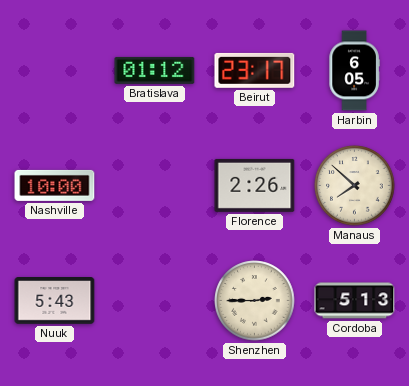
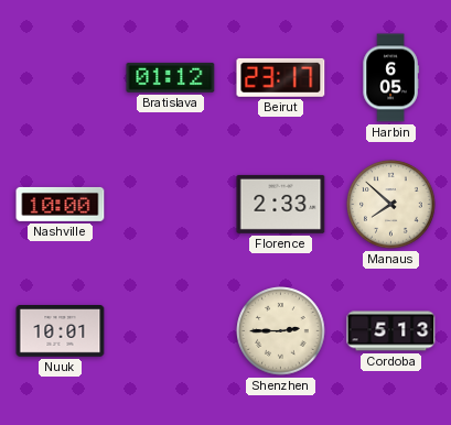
Florence: 2:26 -> 2:33 (281, 204)
Nuuk: 5:43 -> 10:01 (61, 331)
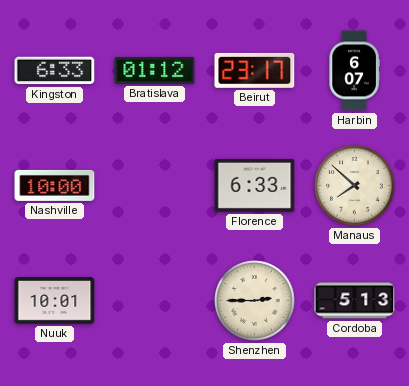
Kingston: none -> 6:33 (55, 71)
Harbin: 6:05 -> 6:07 (354, 71)
Florence: 2:33 -> 6:33 (255, 185)
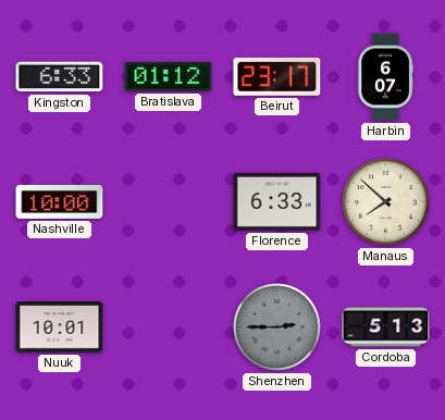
Shenzhen dial: cream -> grey (277, 328)
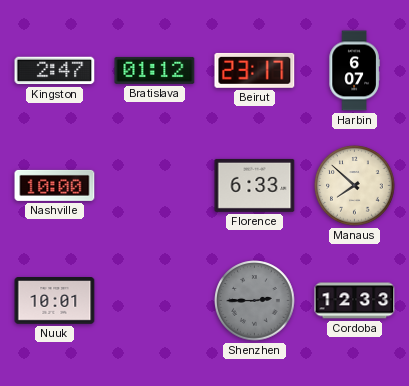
Kingston: 6:33 -> 2:47 (55, 71)
Cordoba: 5:13 -> 12:33 (355, 301)
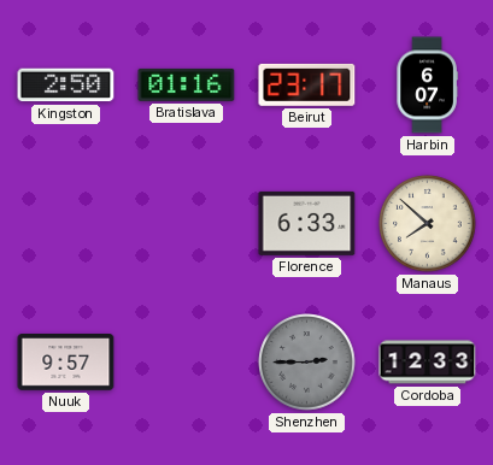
Kingston: 2:47 -> 2:50 (66, 86)
Bratislava: 01:12 -> 01:16 (187, 84)
Nashville: 10:00 -> none (55, 185)
Nuuk: 10:01 -> 9:57 (66, 363)
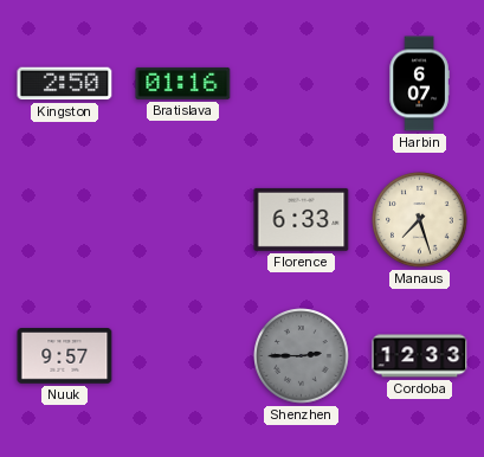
Beirut: 23:17 -> none (307, 84)
Manaus: 7:52 -> 7:27 (420, 220)
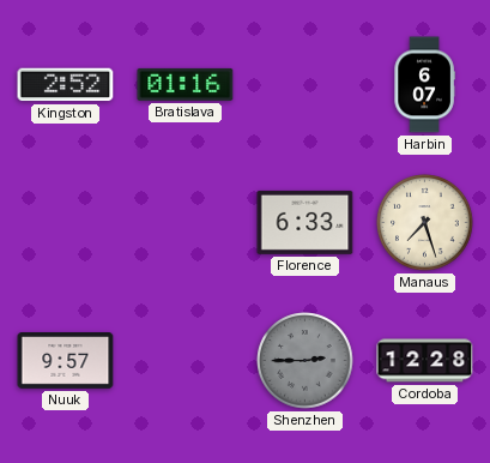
Kingston: 2:50 -> 2:52 (66, 85)
Cordoba: 12:33 -> 12:28 (425, 361)
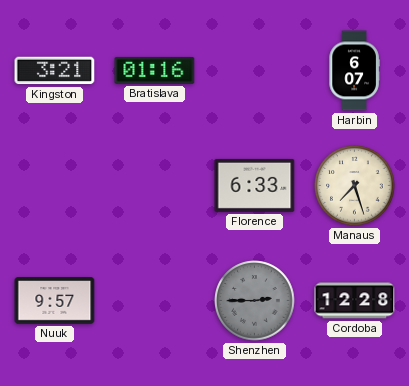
Kingston: 2:52 -> 3:21 (55, 71)
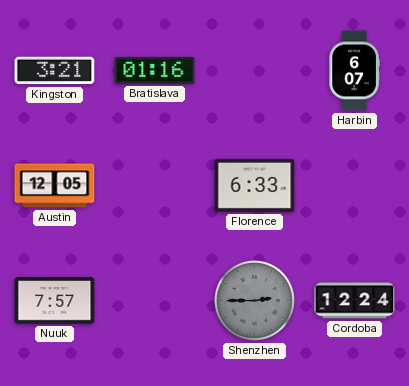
Austin: none -> 12:05 (55, 186)
Manaus: 7:27 -> none (355, 186)
Nuuk: 9:57 -> 7:57 (55, 301)
Cordoba: 12:28 -> 12:24 (355, 301)
